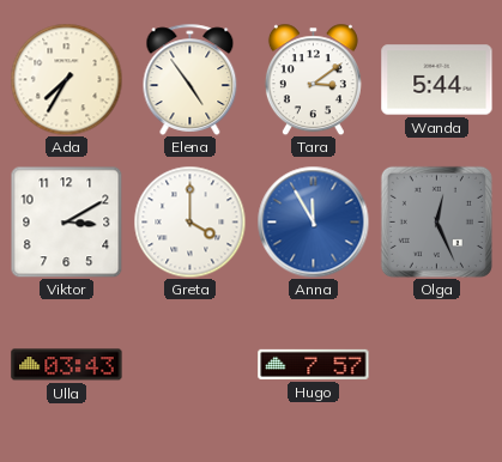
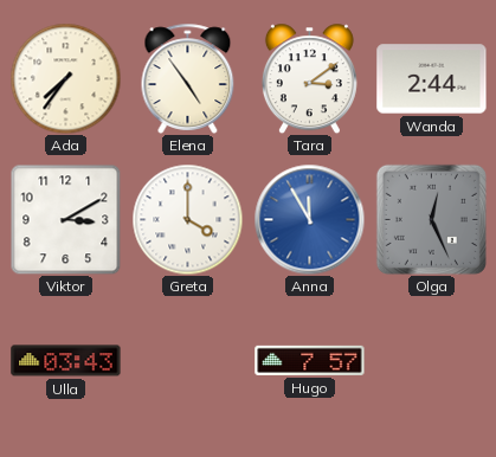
Ada: 7:35 -> 7:36 (65, 78)
Wanda: 5:44 -> 2:44 (432, 79)
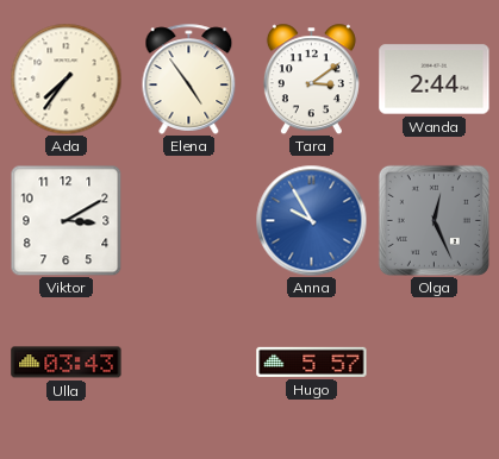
Greta: 4:00 -> none (187, 219)
Anna: 11:55 -> 9:55 (311, 220)
Hugo: 7:57 -> 5:57 (312, 361)
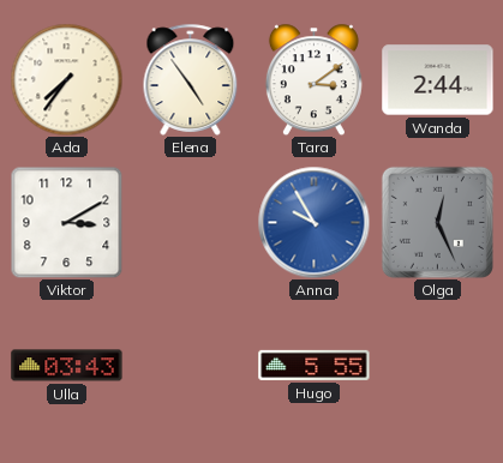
Hugo: 5:57 -> 5:55 (315, 365)
